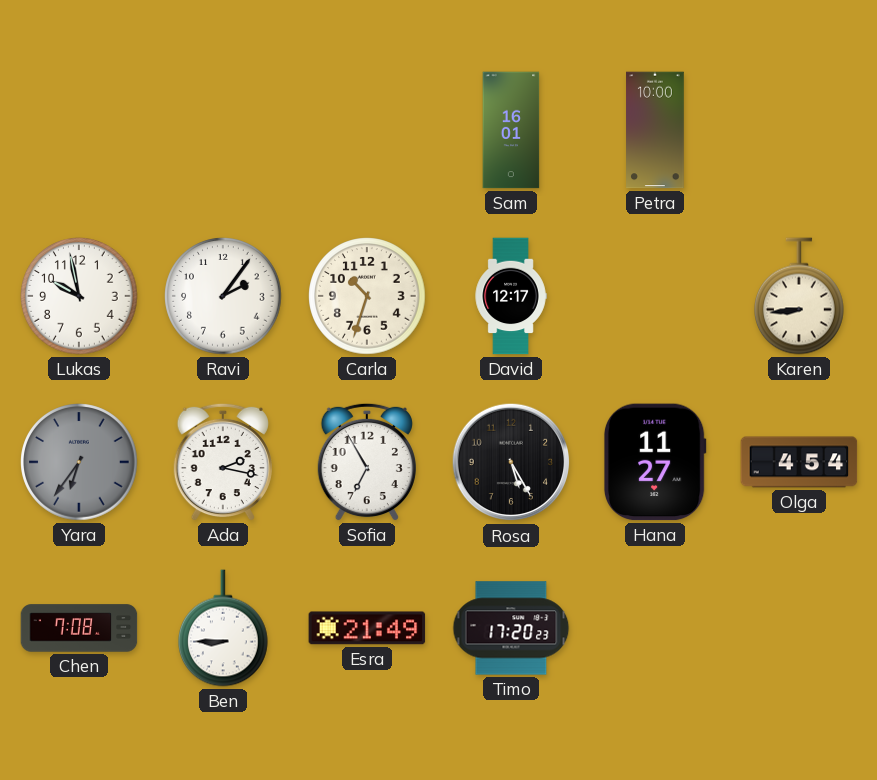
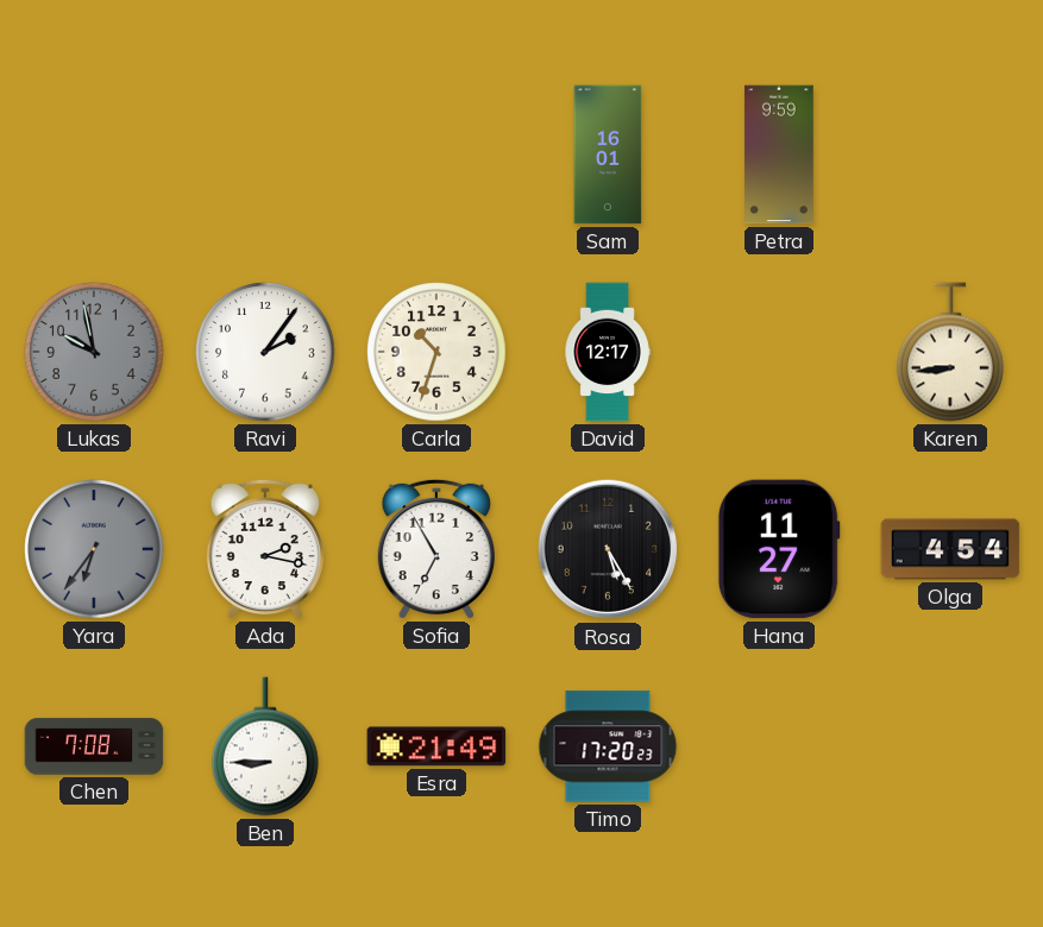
Petra: 10:00 -> 9:59 (779, 154)
Lukas dial: white -> grey (94, 352)
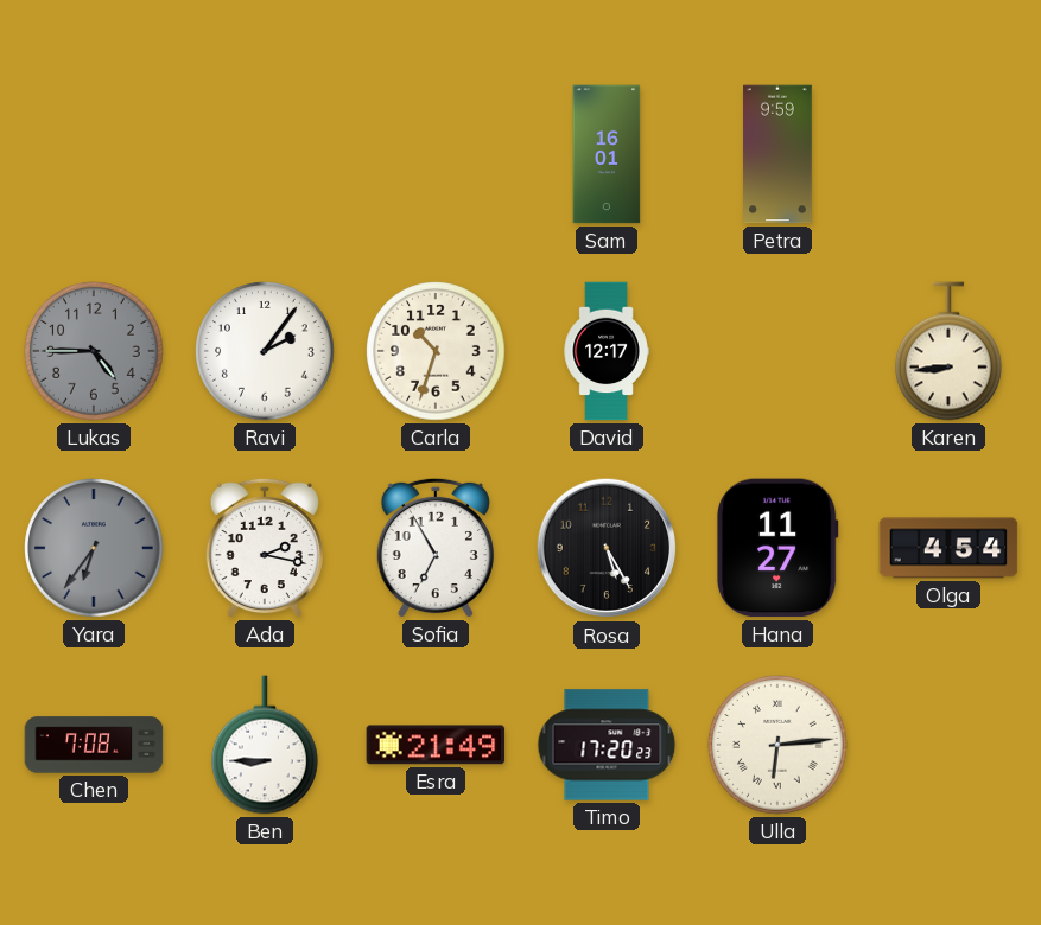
Lukas: 9:58 -> 4:45 (94, 351)
Ulla: none -> 6:14 (777, 745)
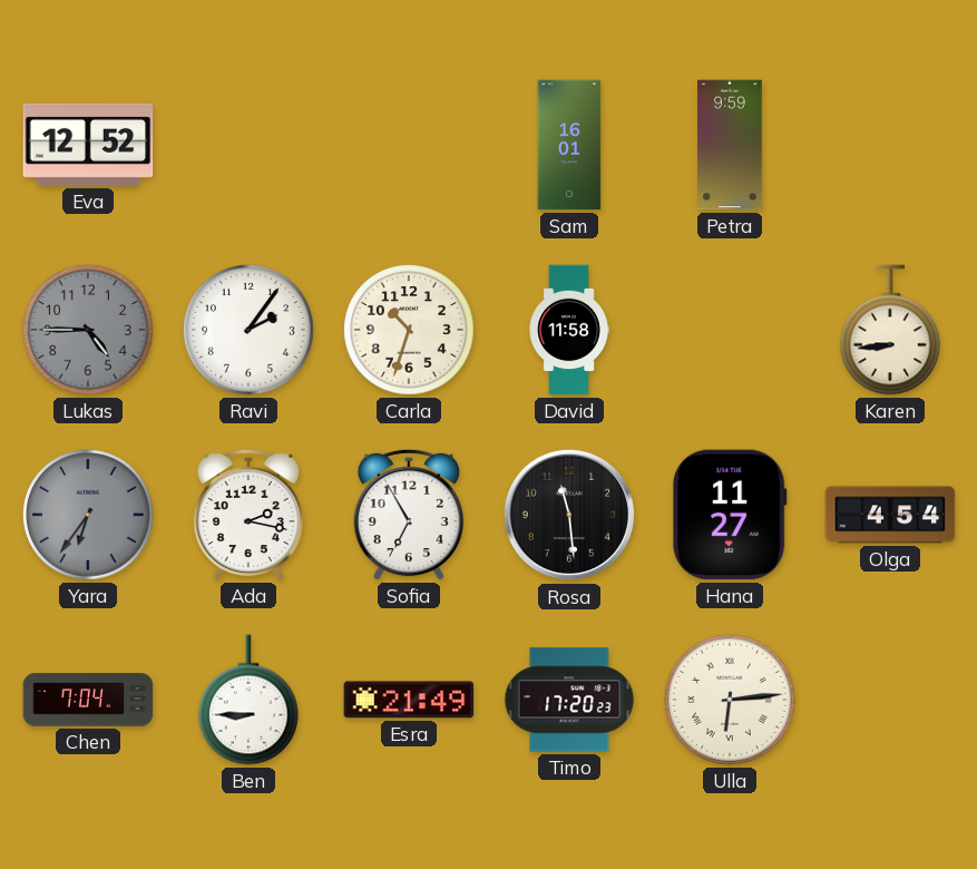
Eva: none -> 12:52 (88, 145)
David: 12:17 -> 11:58 (569, 330)
Rosa: 5:25 -> 11:29 (569, 515)
Chen: 7:08 -> 7:04 (88, 700)
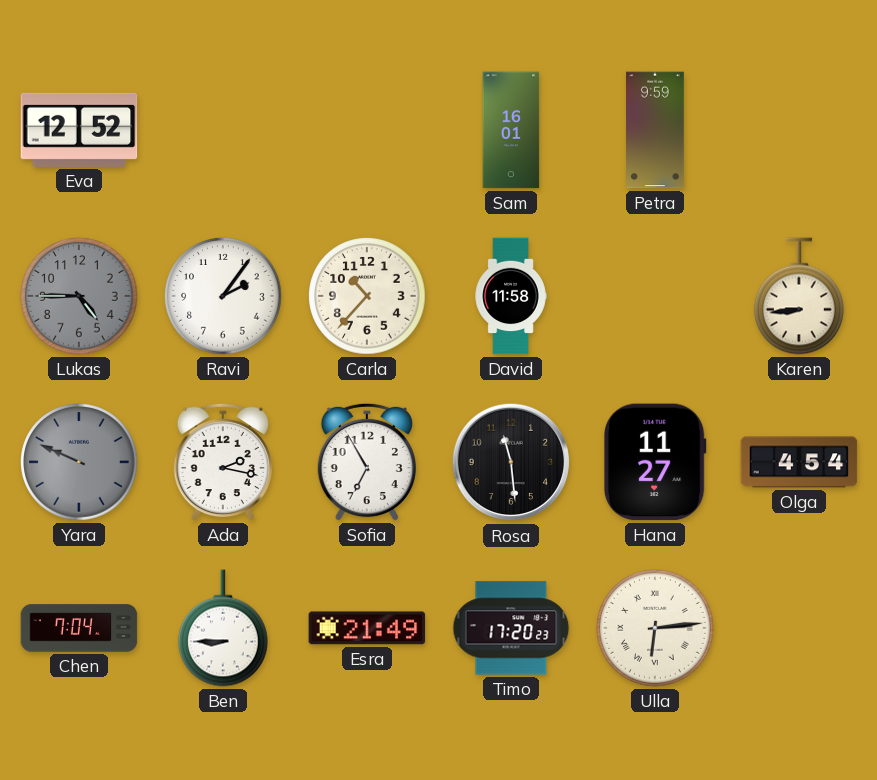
Carla: 10:33 -> 10:37 (367, 296)
Yara: 6:36 -> 9:49 (79, 462)
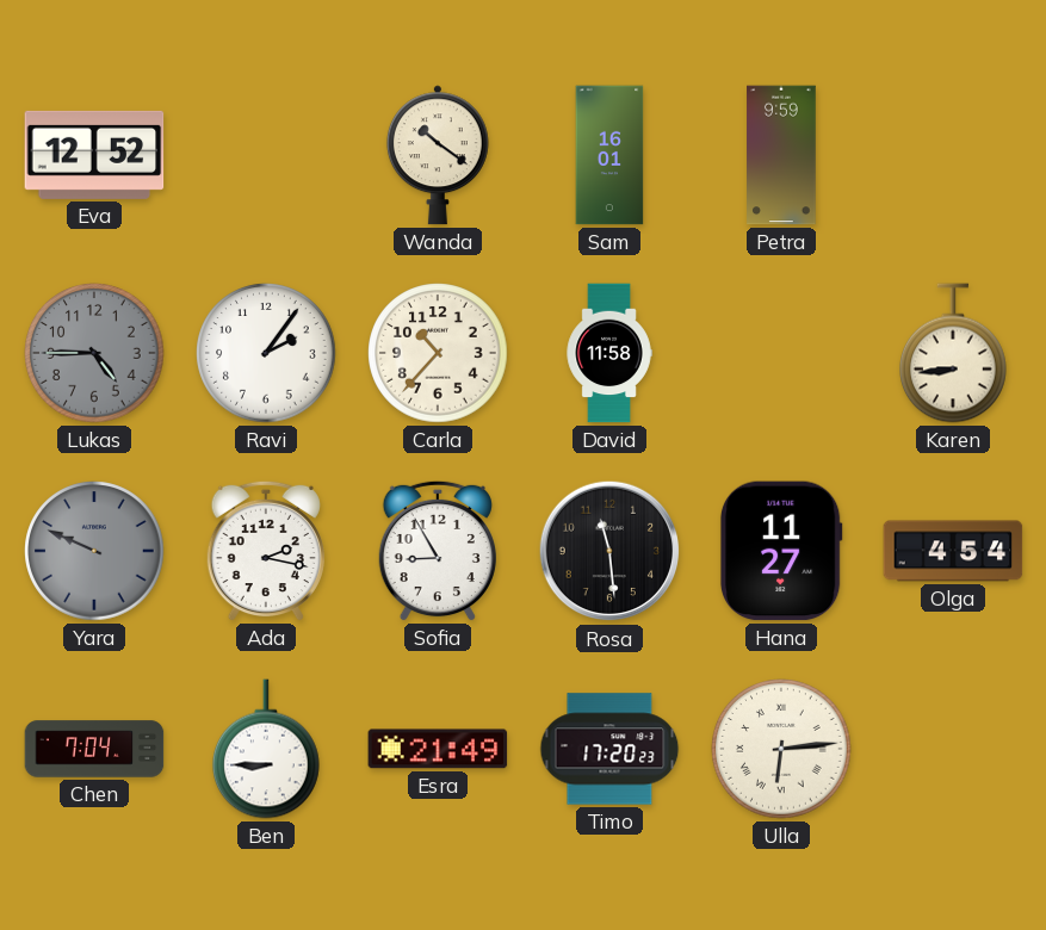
Wanda: none -> 10:21 (438, 155)
Sofia: 6:55 -> 8:55 (438, 551)
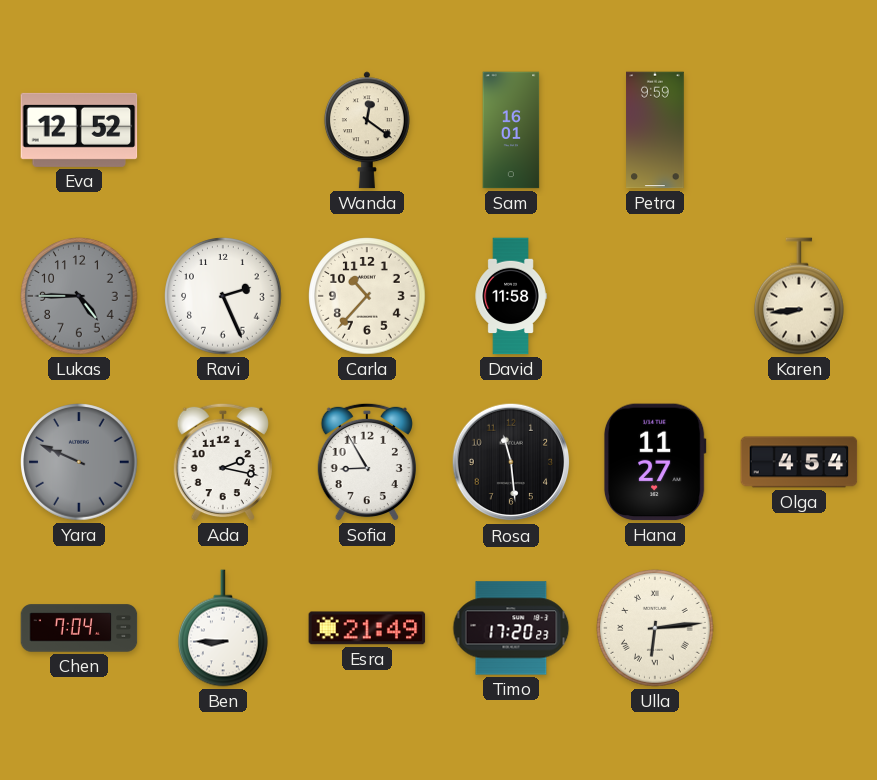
Wanda: 10:21 -> 12:21 (367, 130)
Ravi: 2:06 -> 2:26 (223, 296)
